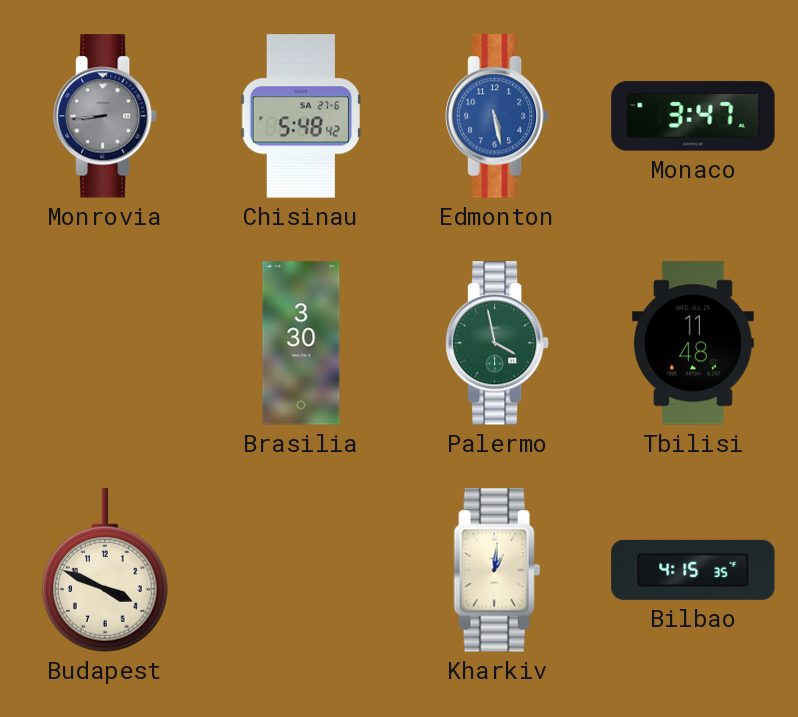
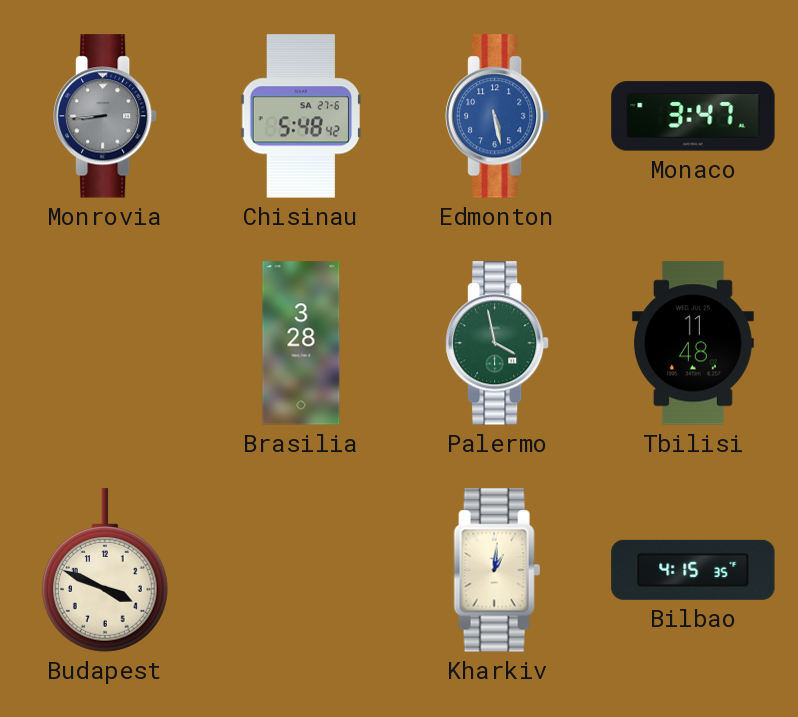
Brasilia: 3:30 -> 3:28 (301, 343)
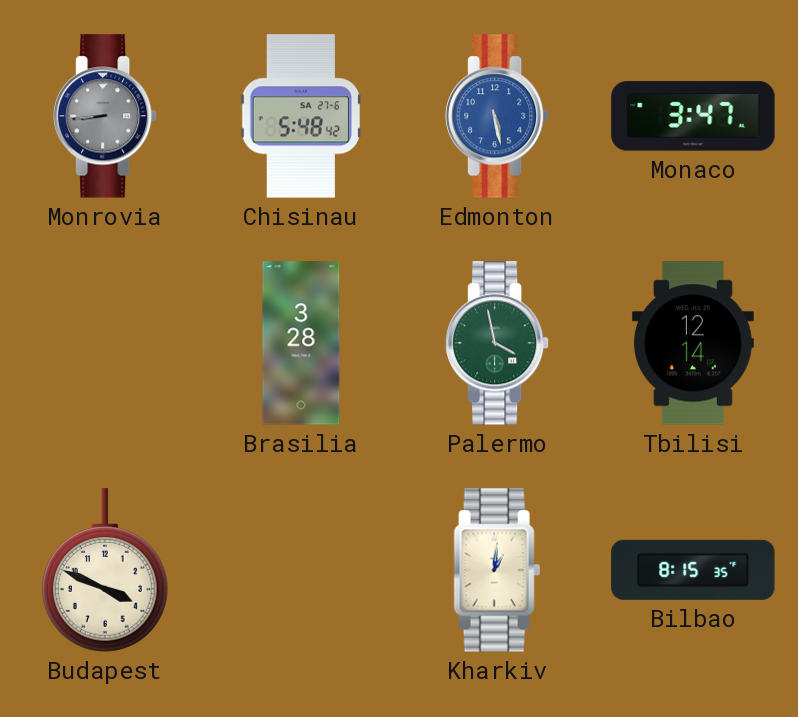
Tbilisi: 11:48 -> 12:14 (693, 343)
Bilbao: 4:15 -> 8:15 (693, 570)
